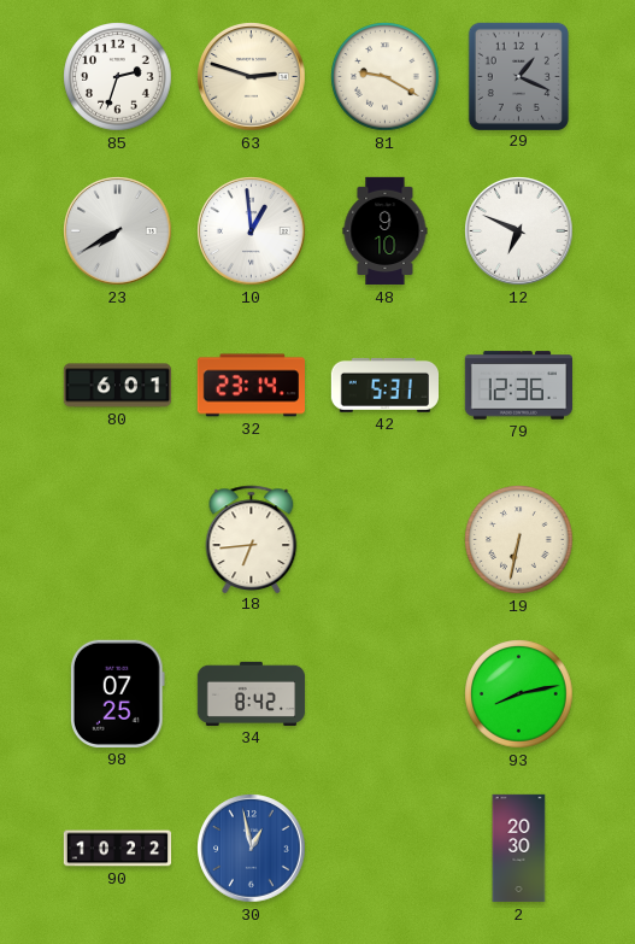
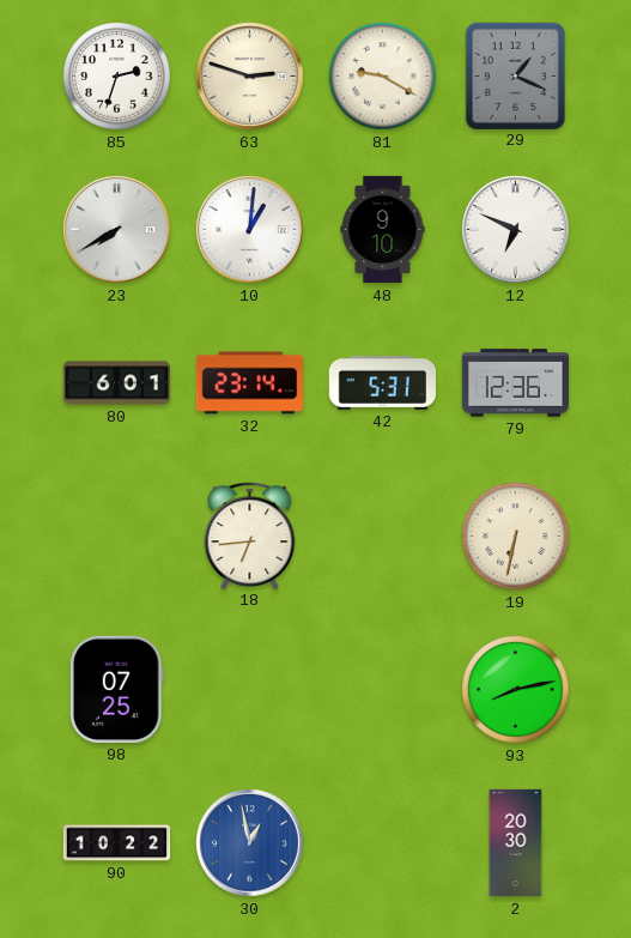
10: 12:59 -> 1:01 (250, 230)
34: 8:42 -> none (252, 693)
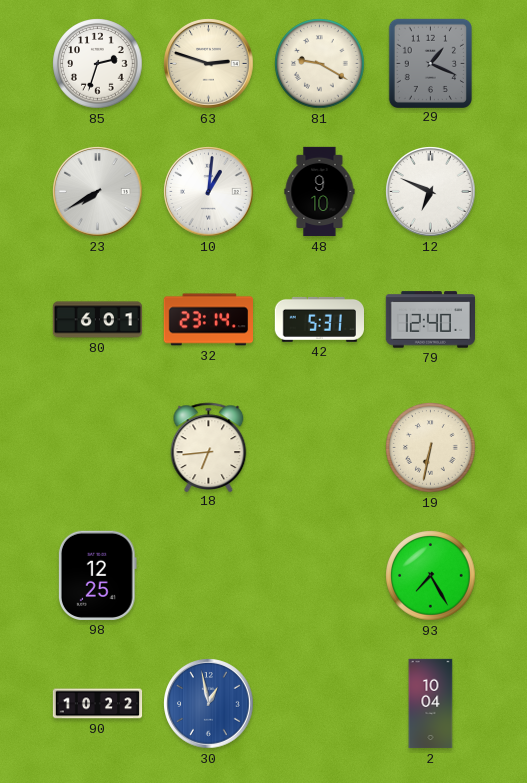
79: 12:36 -> 12:40 (430, 320)
98: 07:25 -> 12:25 (97, 575)
93: 8:13 -> 7:25 (431, 576)
2: 20:30 -> 10:04 (431, 704)
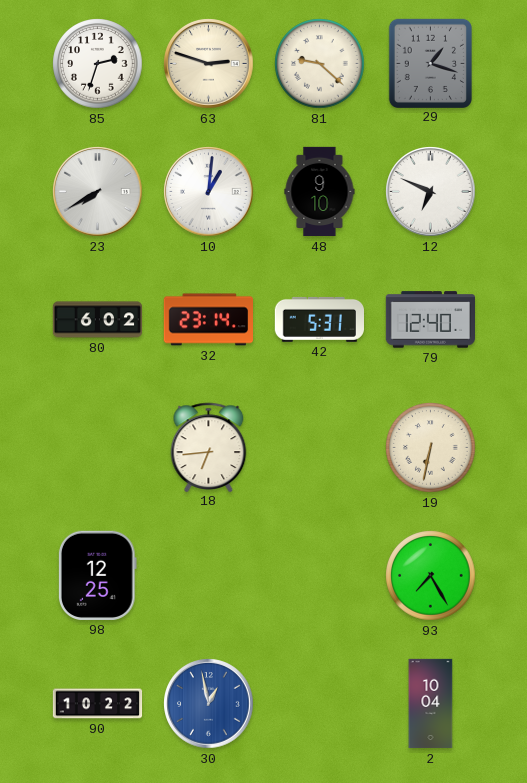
81: 9:20 -> 9:22 (320, 64)
29: 1:19 -> 1:18 (430, 63)
80: 6:01 -> 6:02 (97, 320)
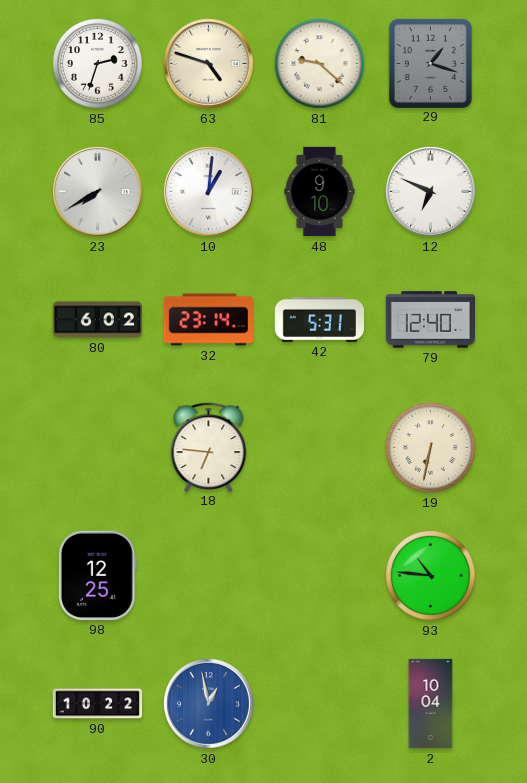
63: 2:48 -> 4:48 (209, 64)
18: 6:44 -> 6:46 (209, 447)
93: 7:25 -> 10:46 (431, 576)
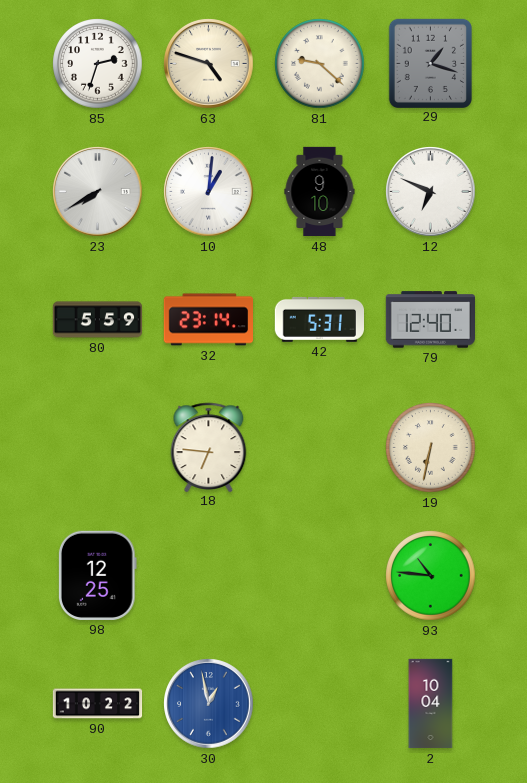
80: 6:02 -> 5:59 (97, 320)
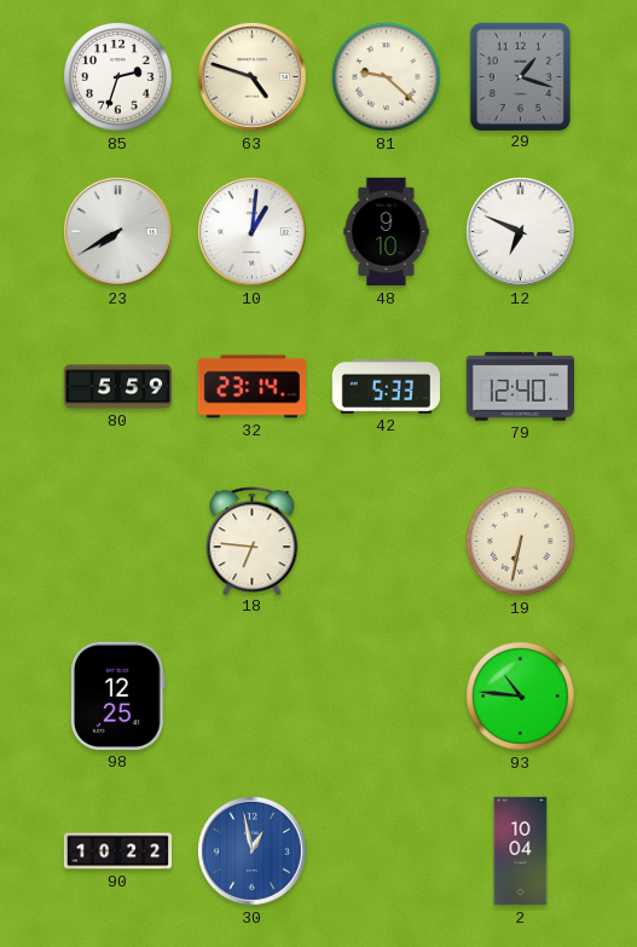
42: 5:31 -> 5:33 (386, 386)
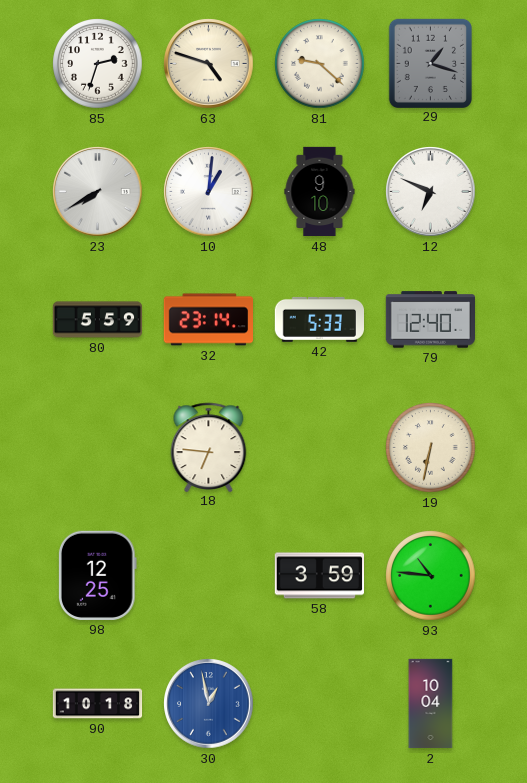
58: none -> 3:59 (319, 576)
90: 10:22 -> 10:18 (98, 704)
